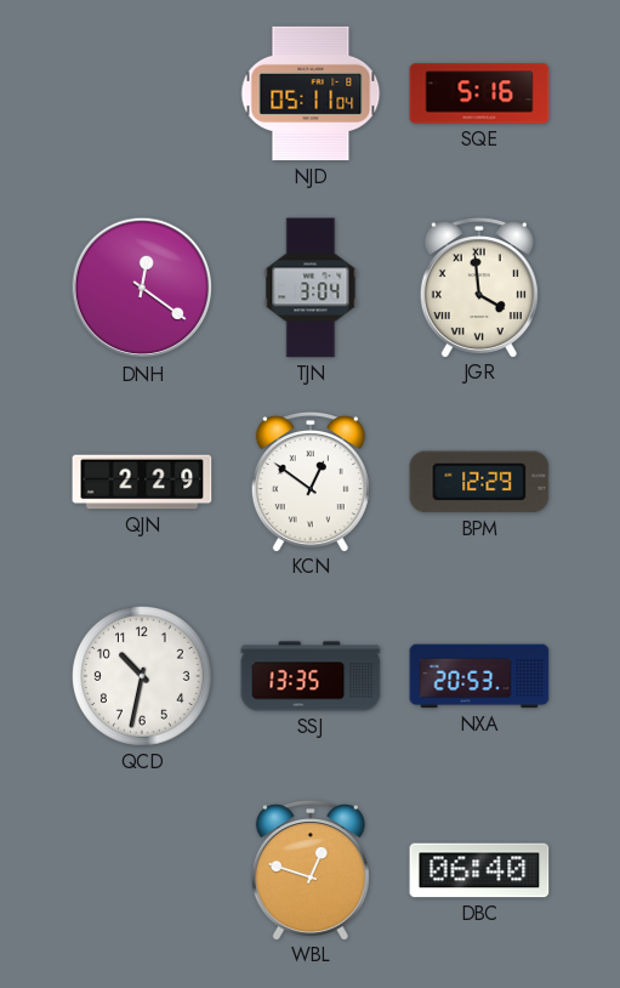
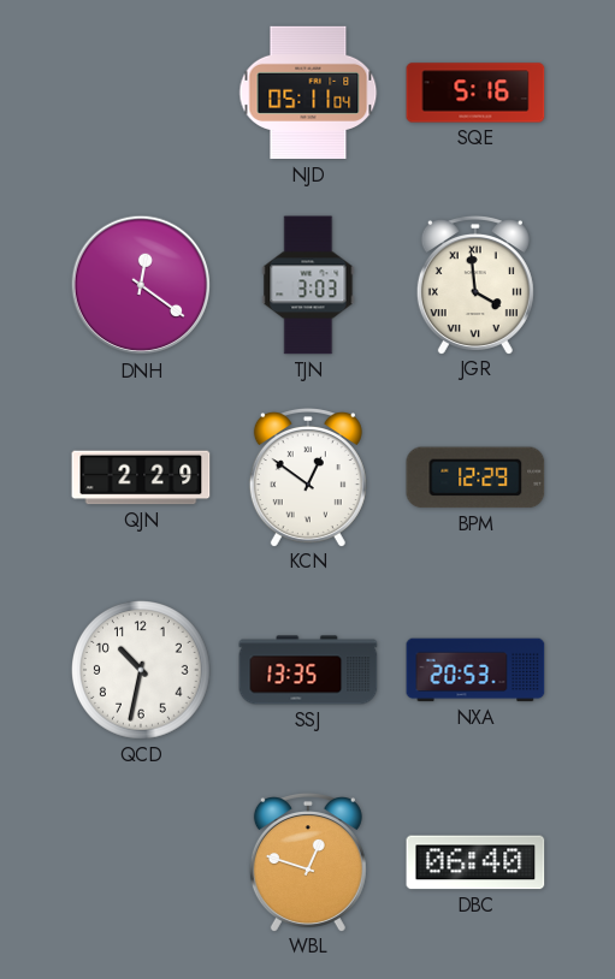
TJN: 3:04 -> 3:03 (308, 285)
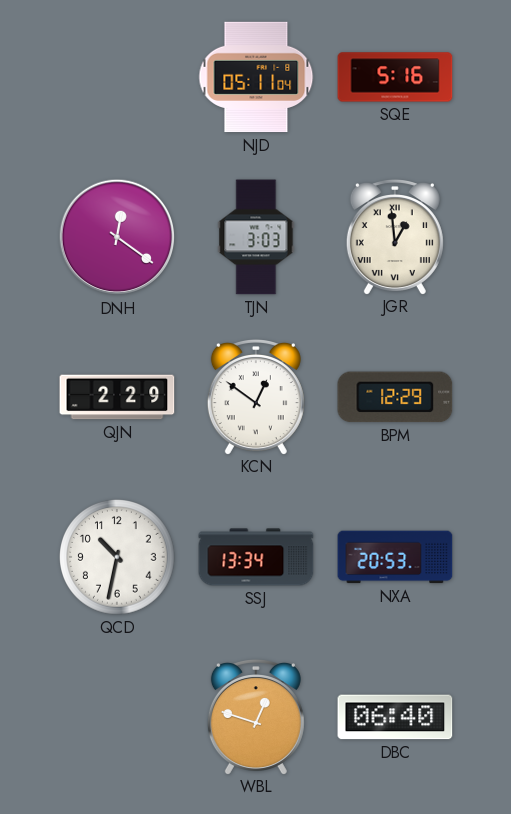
JGR: 3:59 -> 12:59 (395, 237)
SSJ: 13:35 -> 13:34 (256, 557)
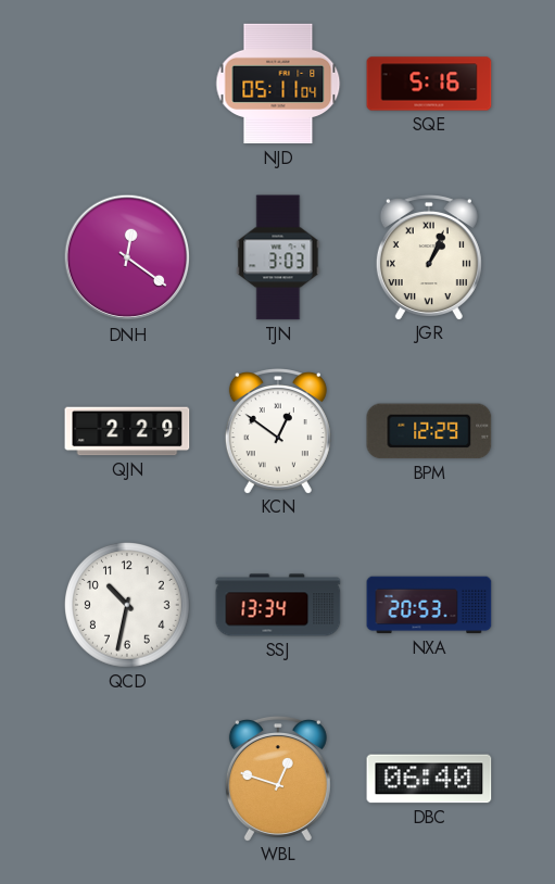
JGR: 12:59 -> 1:04 (429, 257)
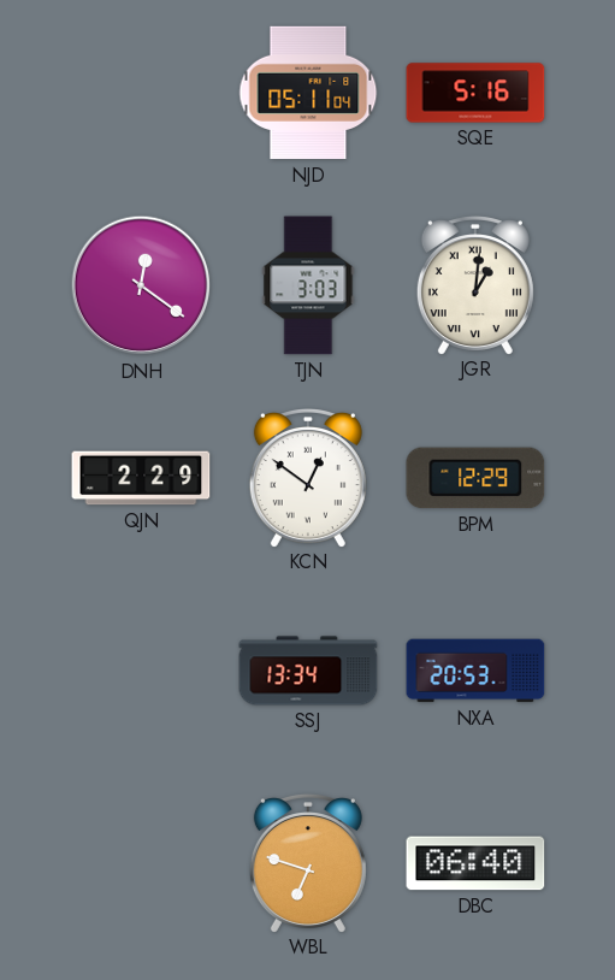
JGR: 1:04 -> 1:01 (475, 285)
QCD: 10:32 -> none (128, 606)
WBL: 12:48 -> 6:48 (308, 863)
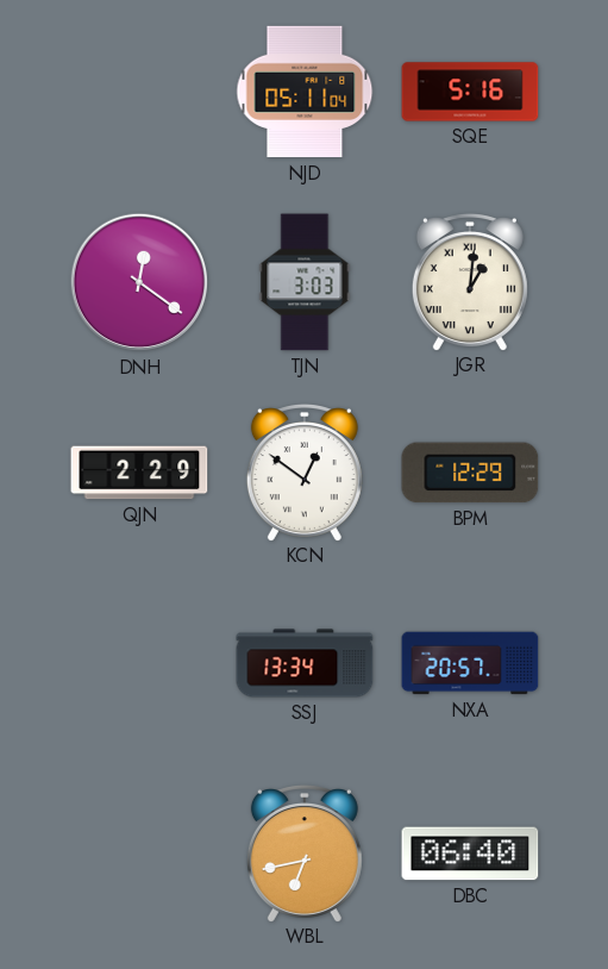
NXA: 20:53 -> 20:57 (470, 663)
WBL: 6:48 -> 6:43 (305, 854)
